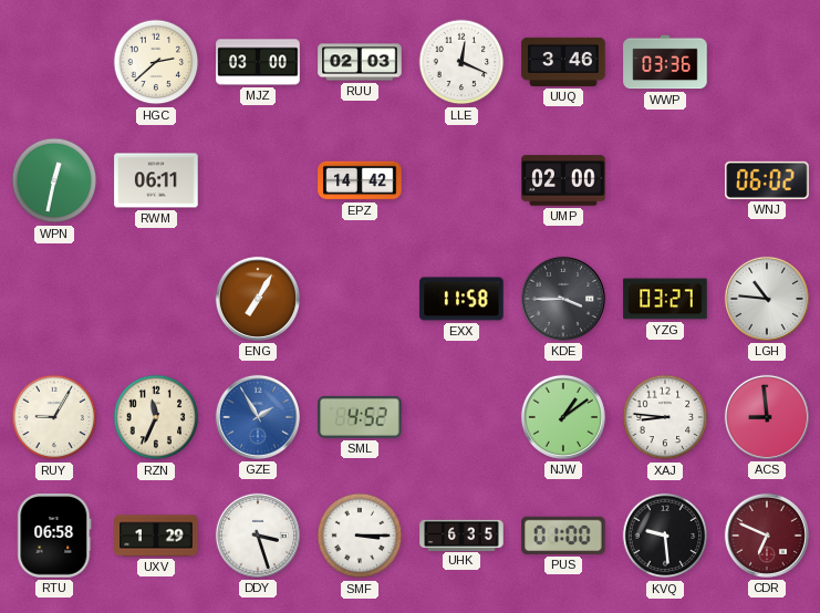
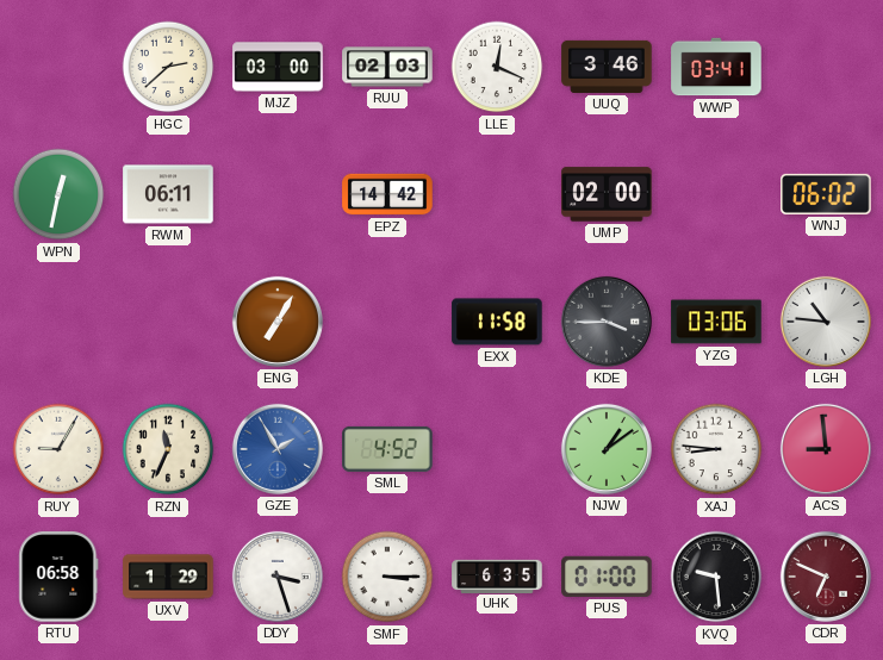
WWP: 03:36 -> 03:41 (716, 67)
YZG: 03:27 -> 03:06 (716, 322)
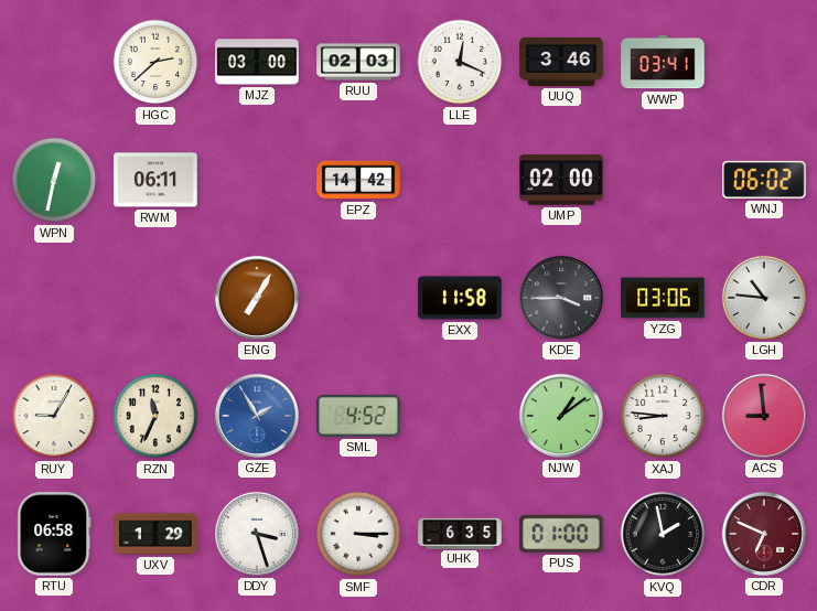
KVQ: 9:29 -> 1:58 (663, 534)
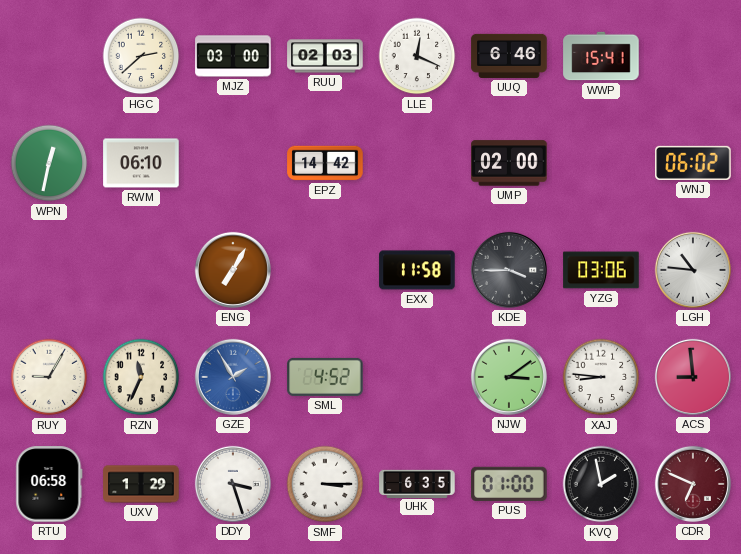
UUQ: 3:46 -> 6:46 (509, 56)
WWP: 03:41 -> 15:41 (601, 56)
RWM: 06:11 -> 06:10 (141, 163)
NJW: 1:09 -> 3:09 (509, 377)
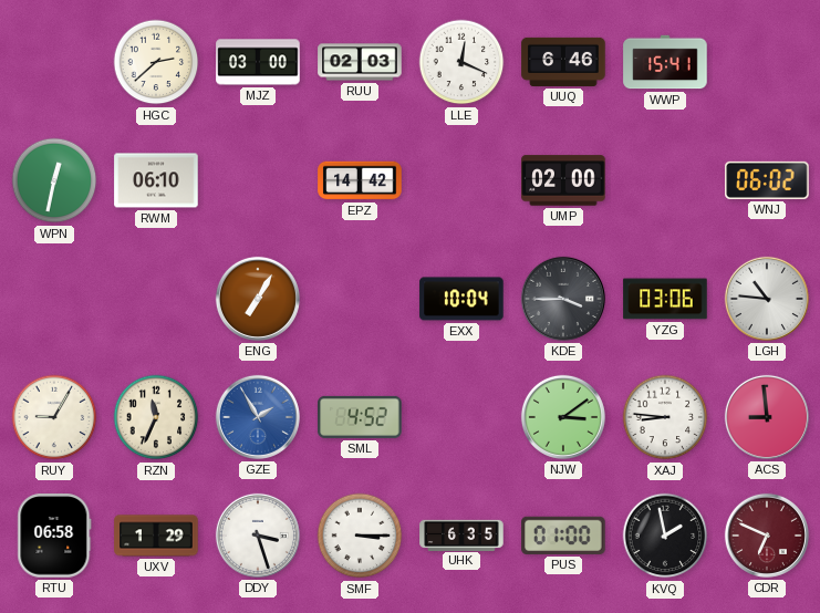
EXX: 11:58 -> 10:04 (461, 299)
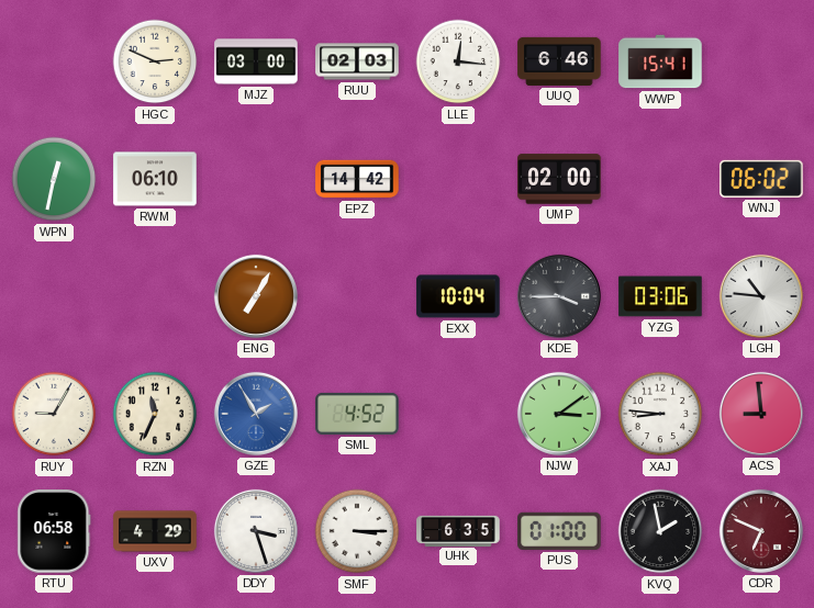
HGC: 2:38 -> 2:49 (155, 61)
LLE: 12:19 -> 12:16 (458, 61)
UXV: 1:29 -> 4:29 (155, 531)
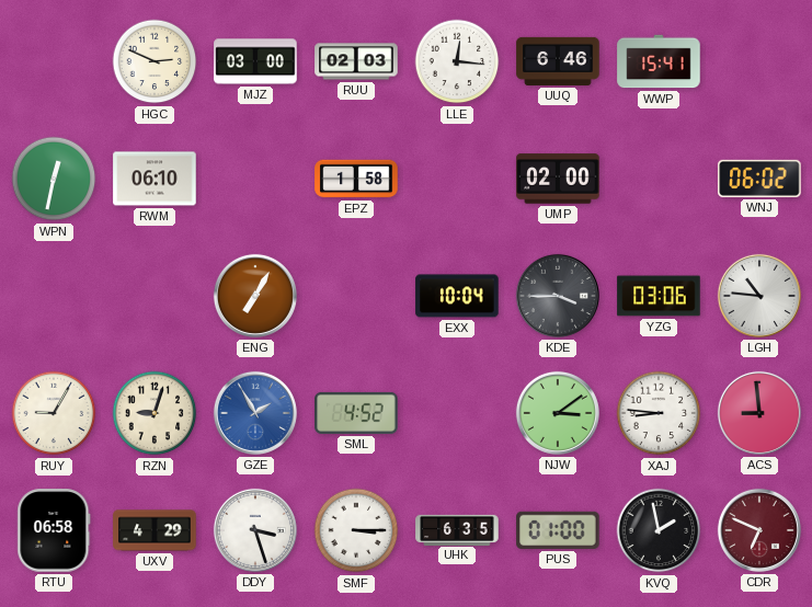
EPZ: 14:42 -> 1:58 (356, 179)
RZN: 11:34 -> 9:03 (155, 413)
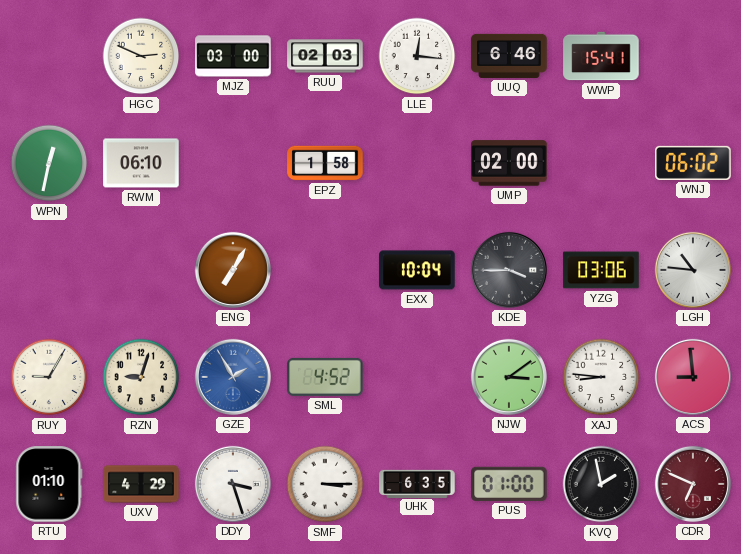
RTU: 06:58 -> 01:10 (49, 484)
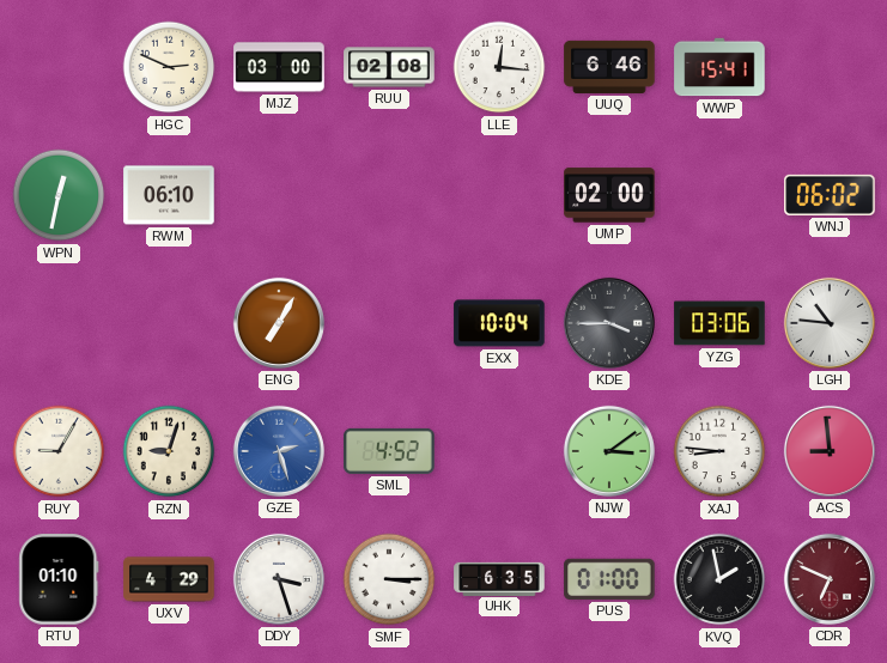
RUU: 02:03 -> 02:08 (389, 67)
EPZ: 1:58 -> none (325, 163)
GZE: 1:55 -> 2:27 (279, 451)
